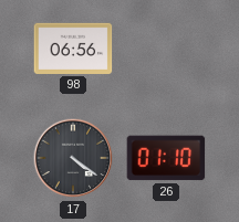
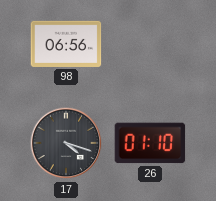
17: 4:21 -> 4:18 (66, 143)
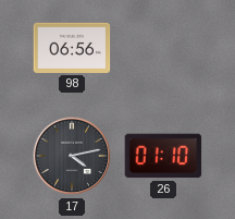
17: 4:18 -> 4:13 (72, 156)
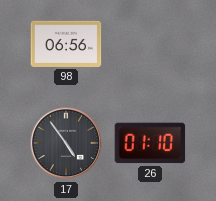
17: 4:13 -> 4:54 (66, 143)
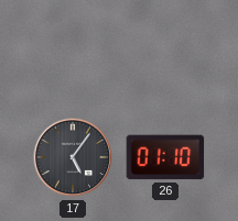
98: 06:56 -> none (66, 44)
17: 4:54 -> 5:06 (73, 157)
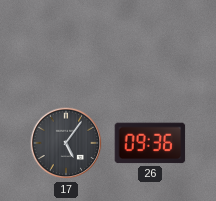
26: 01:10 -> 09:36 (150, 143)
